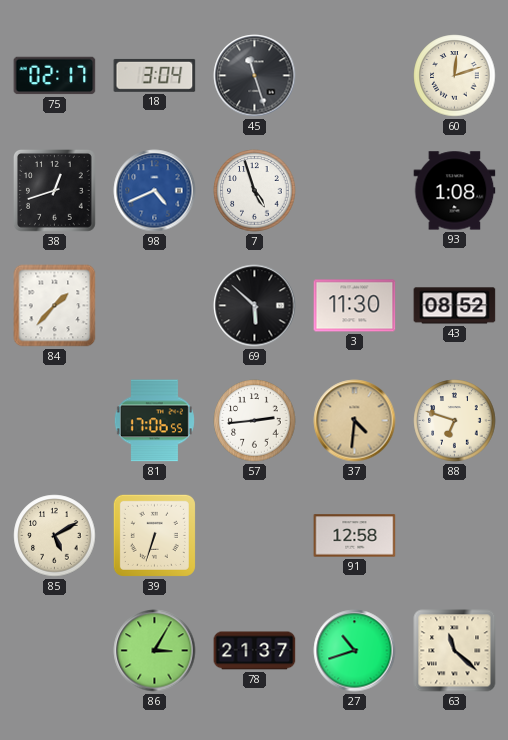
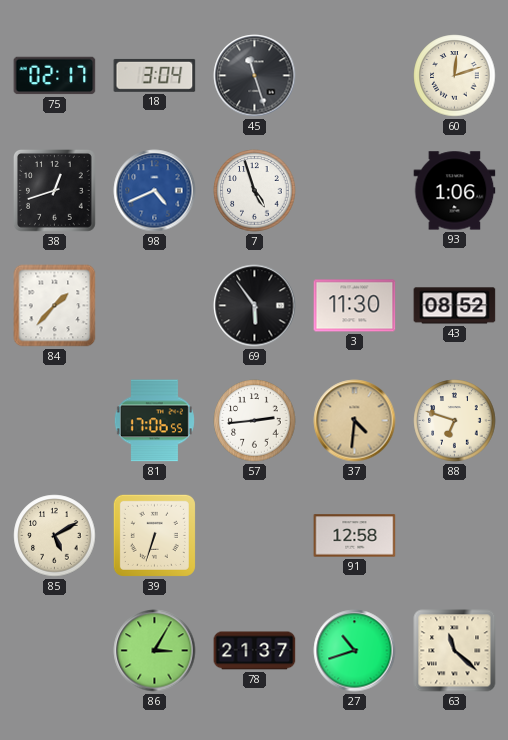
93: 1:08 -> 1:06 (455, 191)
69: 5:52 -> 5:54 (255, 306)
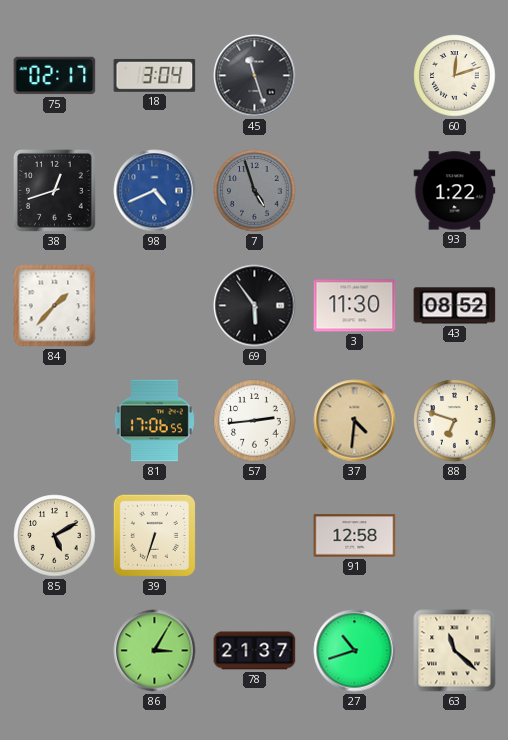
7 dial: white -> grey (255, 191)
93: 1:06 -> 1:22 (455, 191)
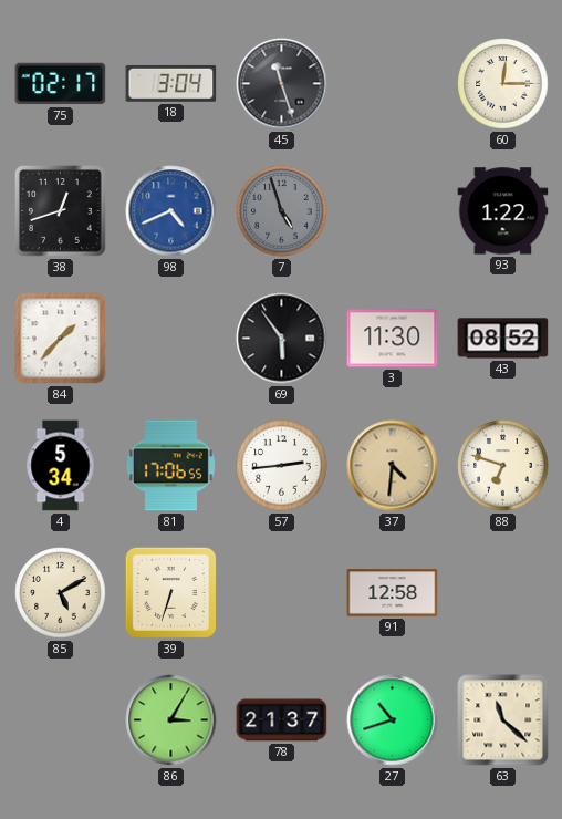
60: 12:12 -> 12:15 (503, 84)
4: none -> 5:34 (61, 466)
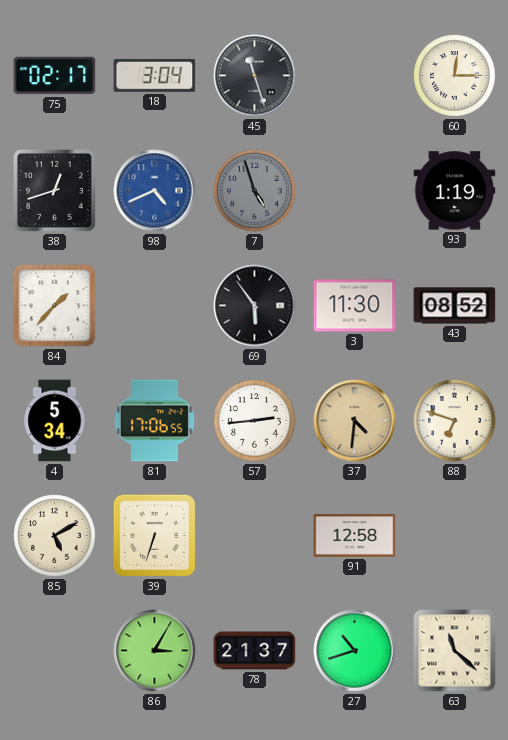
93: 1:22 -> 1:19 (455, 191)
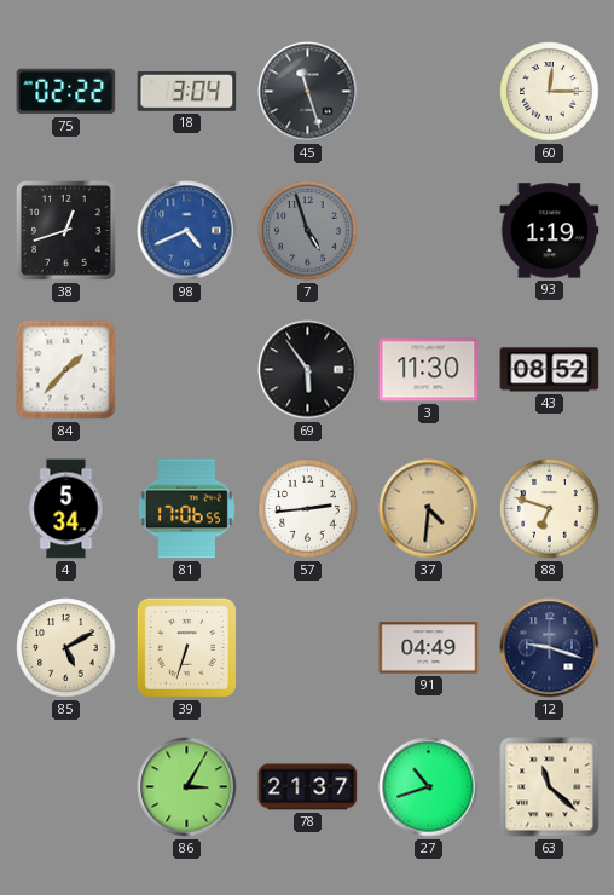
75: 02:17 -> 02:22 (66, 92)
91: 12:58 -> 04:49 (429, 648)
12: none -> 9:18 (550, 648)
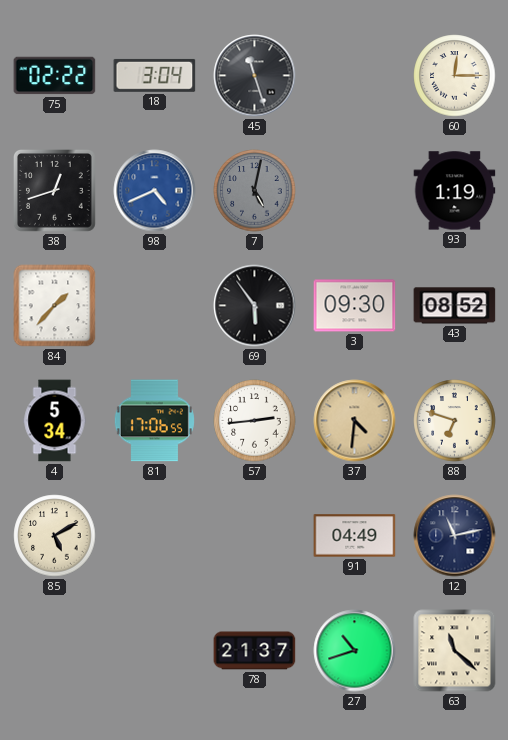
7: 4:57 -> 5:02 (255, 191)
3: 11:30 -> 09:30 (355, 306)
39: 6:33 -> none (186, 647)
12: 9:18 -> 11:13 (455, 536)
86: 3:05 -> none (187, 787)
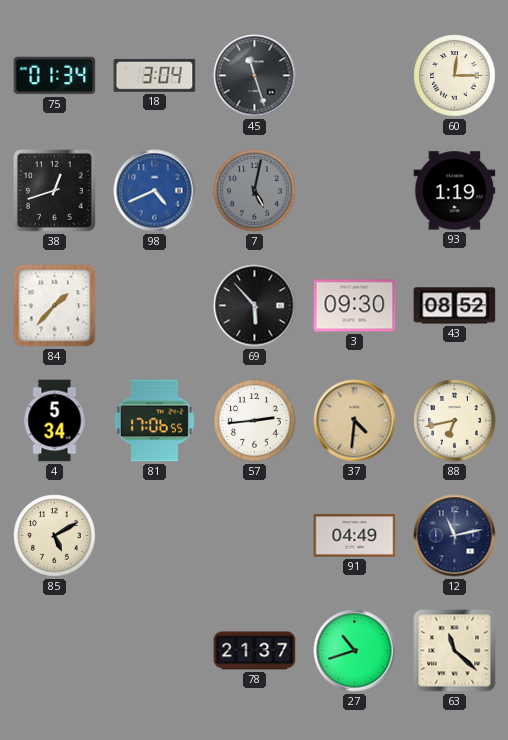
75: 02:22 -> 01:34 (55, 76)
69: 5:54 -> 5:53 (255, 306)
88: 6:48 -> 6:43 (455, 421)
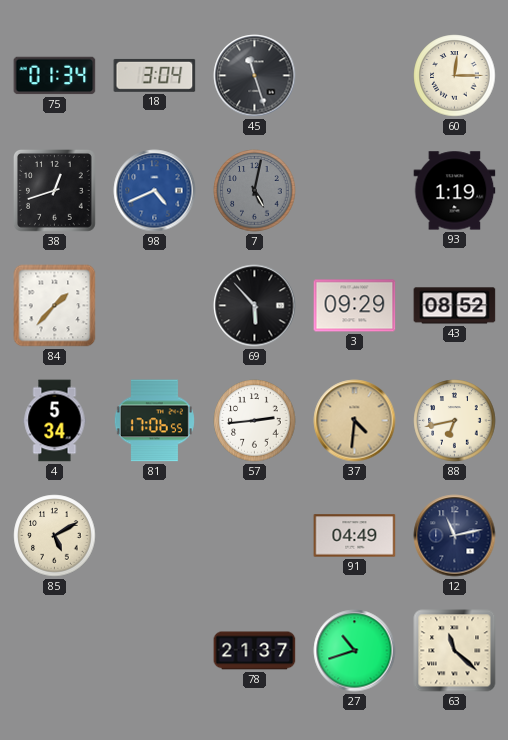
3: 09:30 -> 09:29 (355, 306)
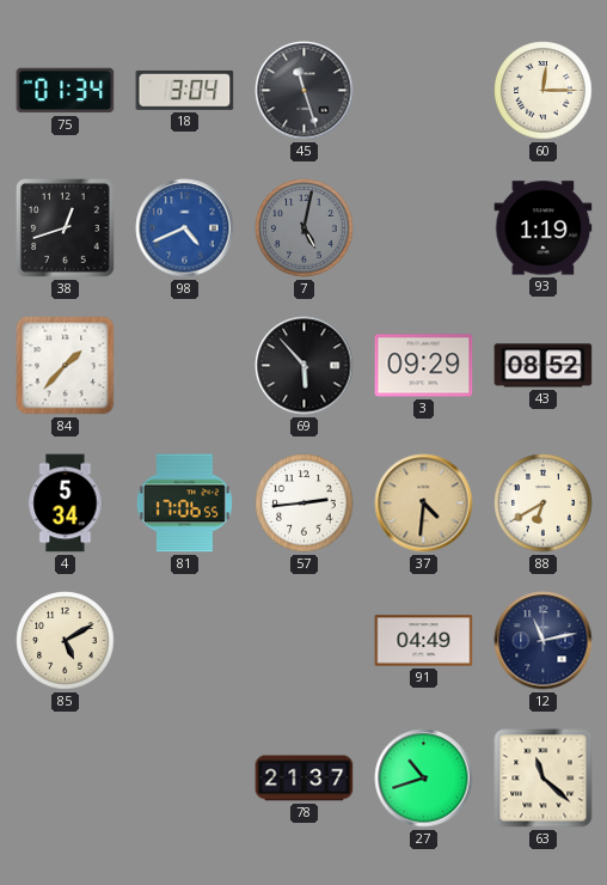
88: 6:43 -> 6:40 (544, 503)
